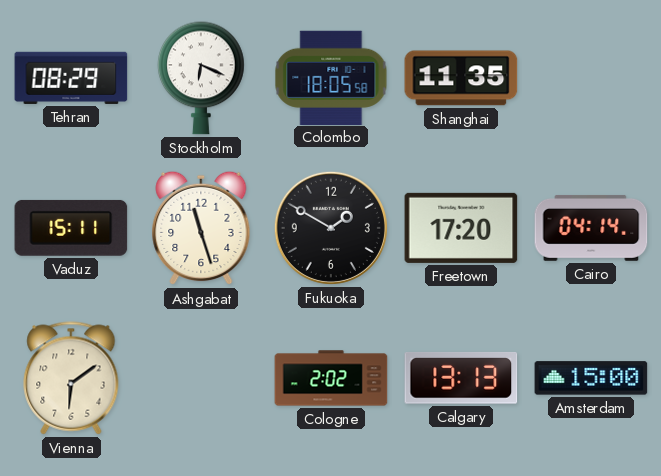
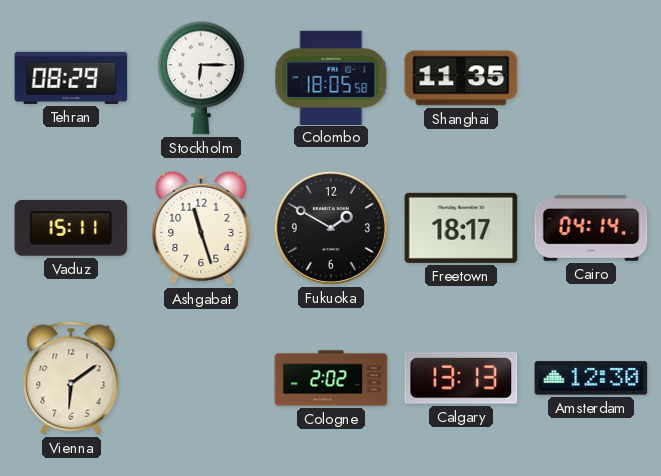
Stockholm: 6:19 -> 6:15 (201, 78)
Freetown: 17:20 -> 18:17 (461, 228)
Amsterdam: 15:00 -> 12:30 (591, 378)
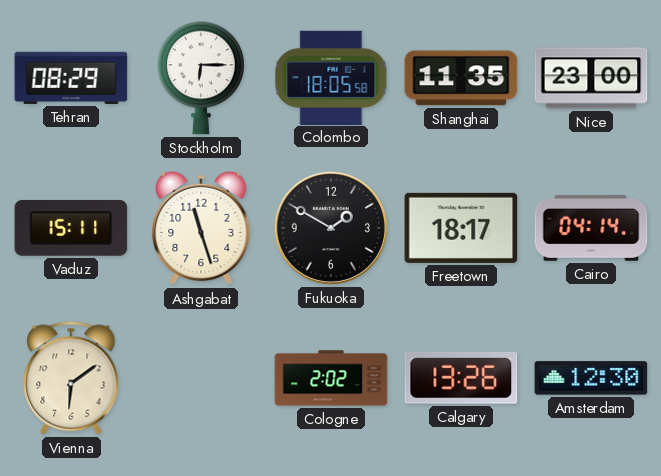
Nice: none -> 23:00 (591, 78)
Calgary: 13:13 -> 13:26 (461, 378)
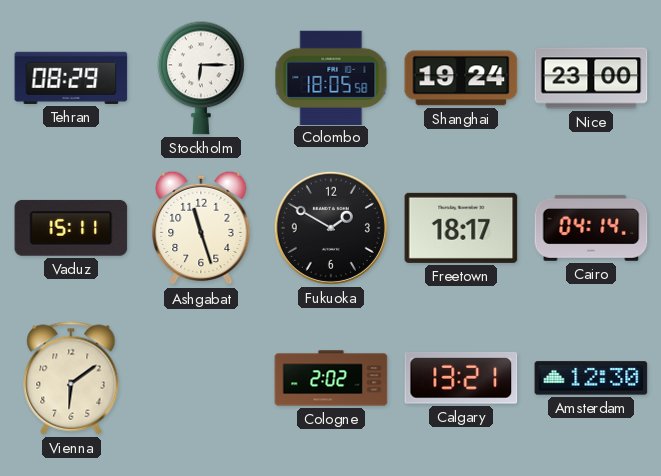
Shanghai: 11:35 -> 19:24 (461, 78)
Calgary: 13:26 -> 13:21 (461, 378)
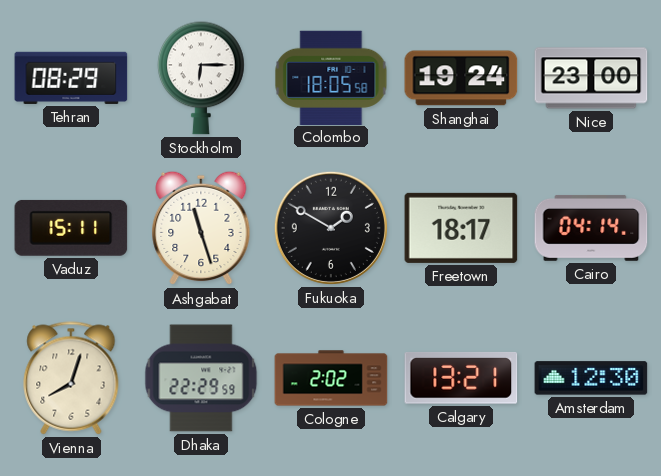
Vienna: 6:09 -> 8:03 (71, 378)
Dhaka: none -> 22:29 (201, 378)
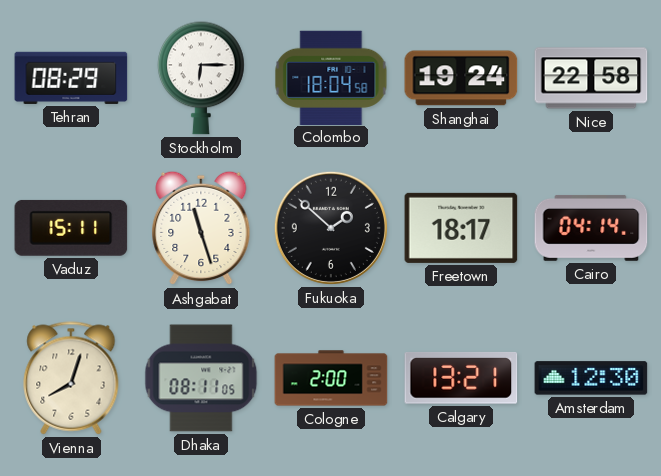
Colombo: 18:05 -> 18:04 (331, 77)
Nice: 23:00 -> 22:58 (591, 78)
Fukuoka: 1:50 -> 1:52 (331, 228)
Dhaka: 22:29 -> 08:11 (201, 378)
Cologne: 2:02 -> 2:00 (331, 378)
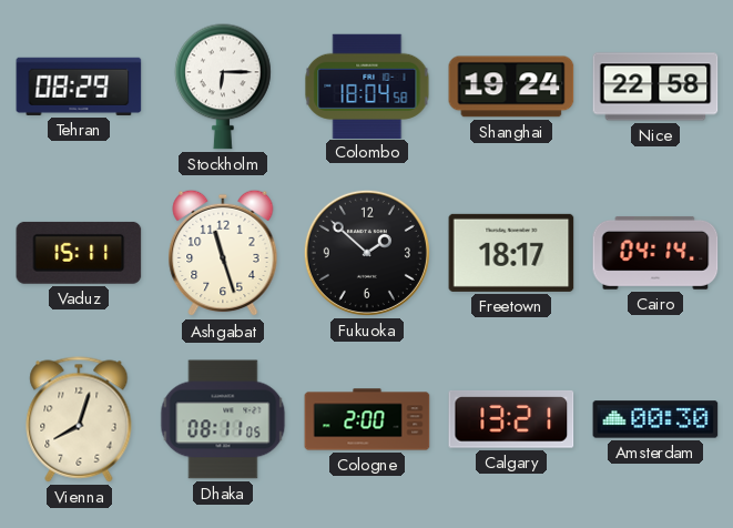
Amsterdam: 12:30 -> 00:30 (655, 419)
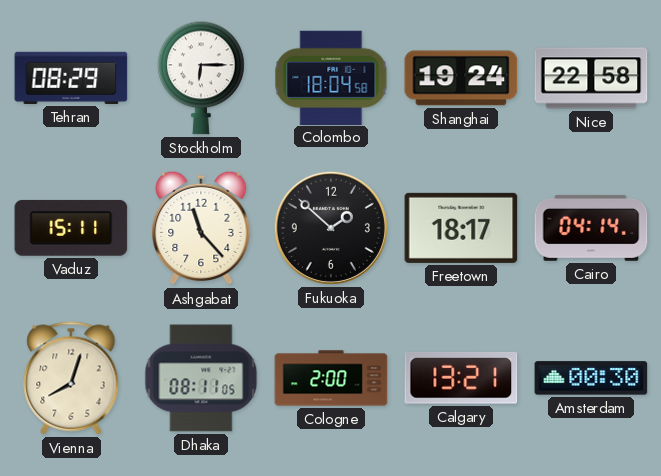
Ashgabat: 11:27 -> 11:23 (201, 228)
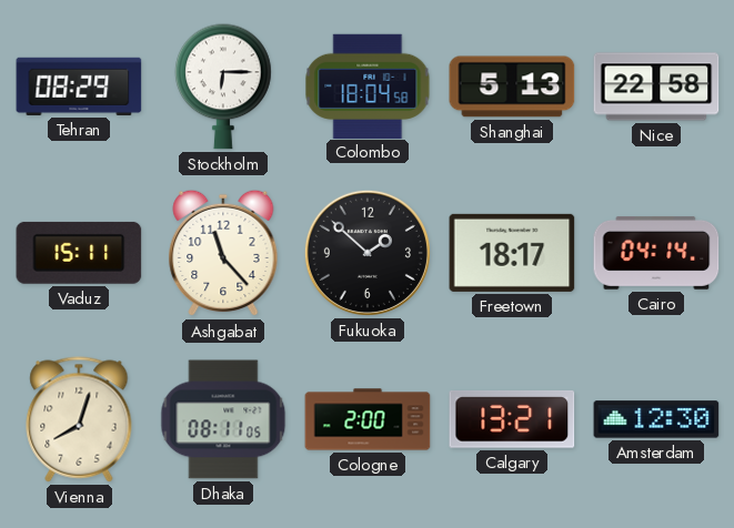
Shanghai: 19:24 -> 5:13 (512, 87)
Amsterdam: 00:30 -> 12:30 (656, 419)
